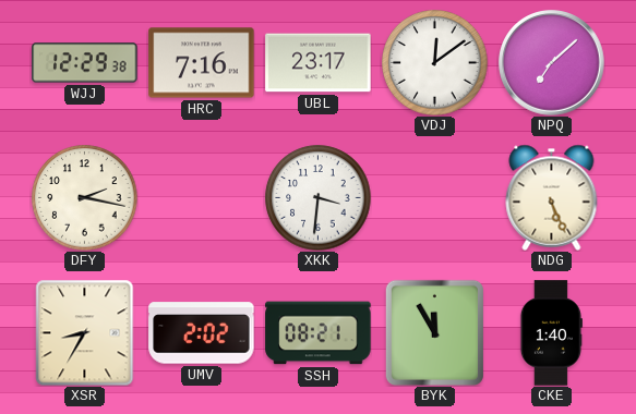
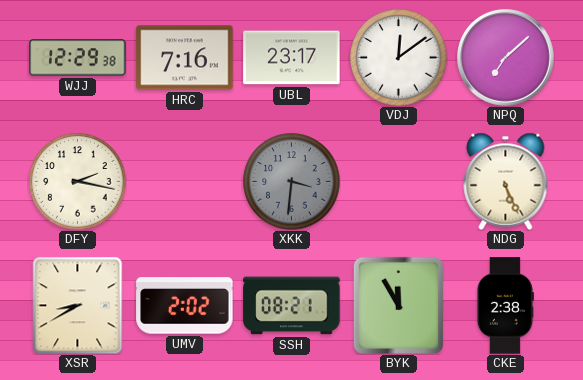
XKK dial: white -> grey (292, 182)
XSR: 8:35 -> 8:40 (78, 305)
CKE: 1:40 -> 2:38 (505, 306)
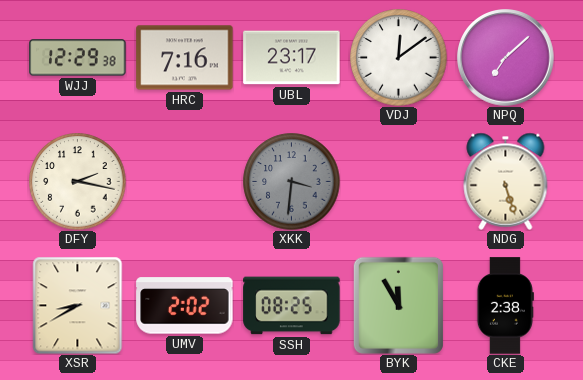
NDG: 5:26 -> 5:27 (506, 181)
SSH: 08:21 -> 08:25 (292, 306)
